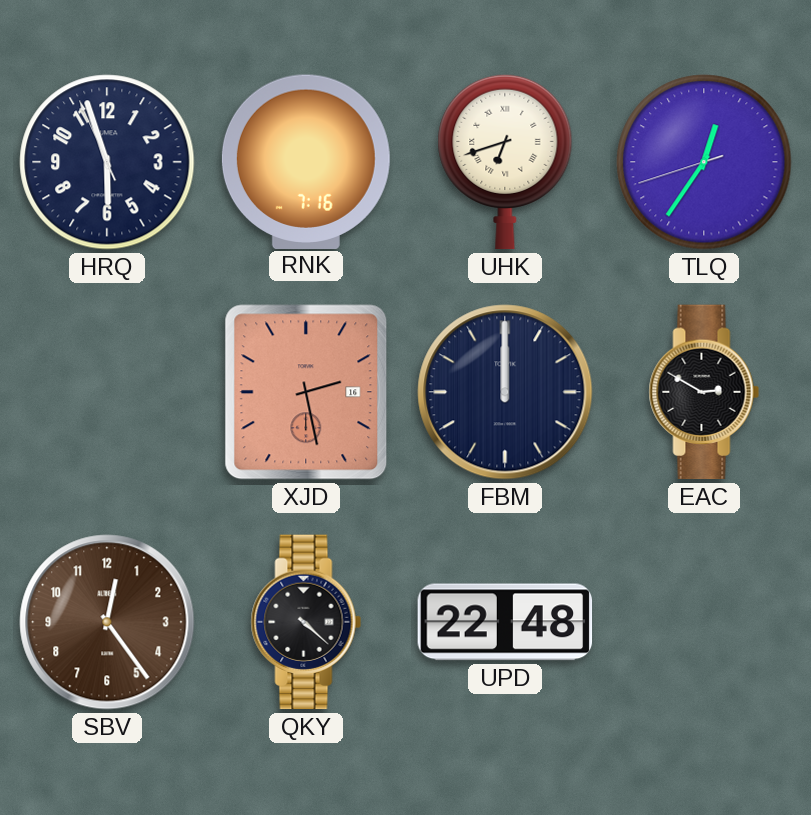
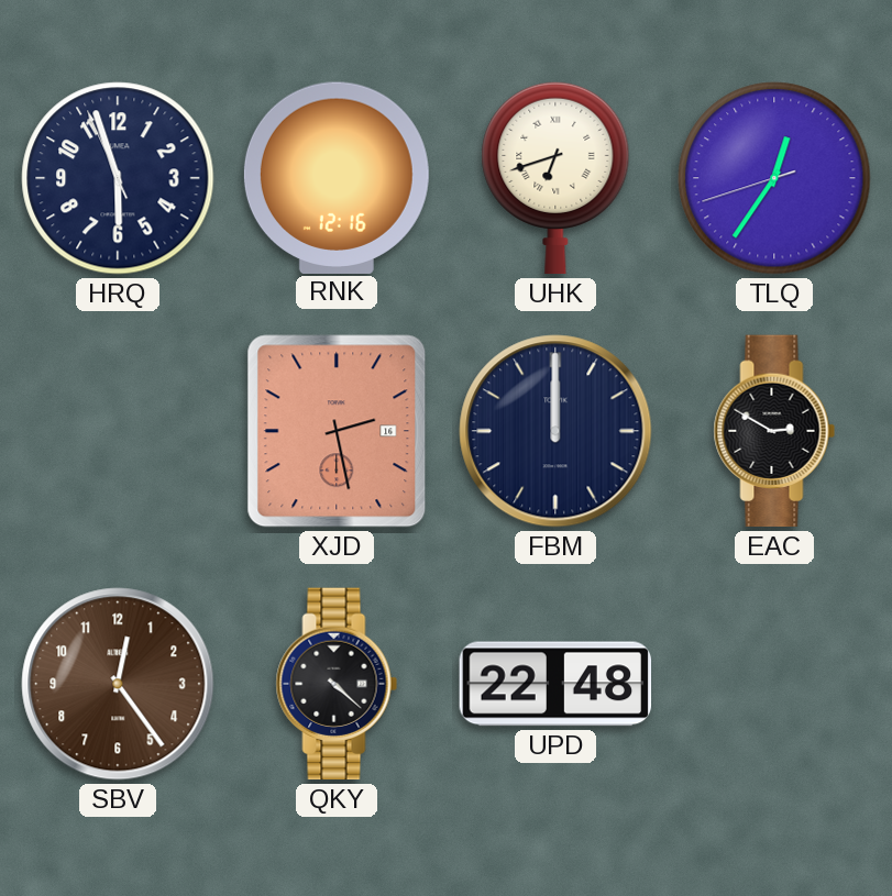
RNK: 7:16 -> 12:16 (337, 177)
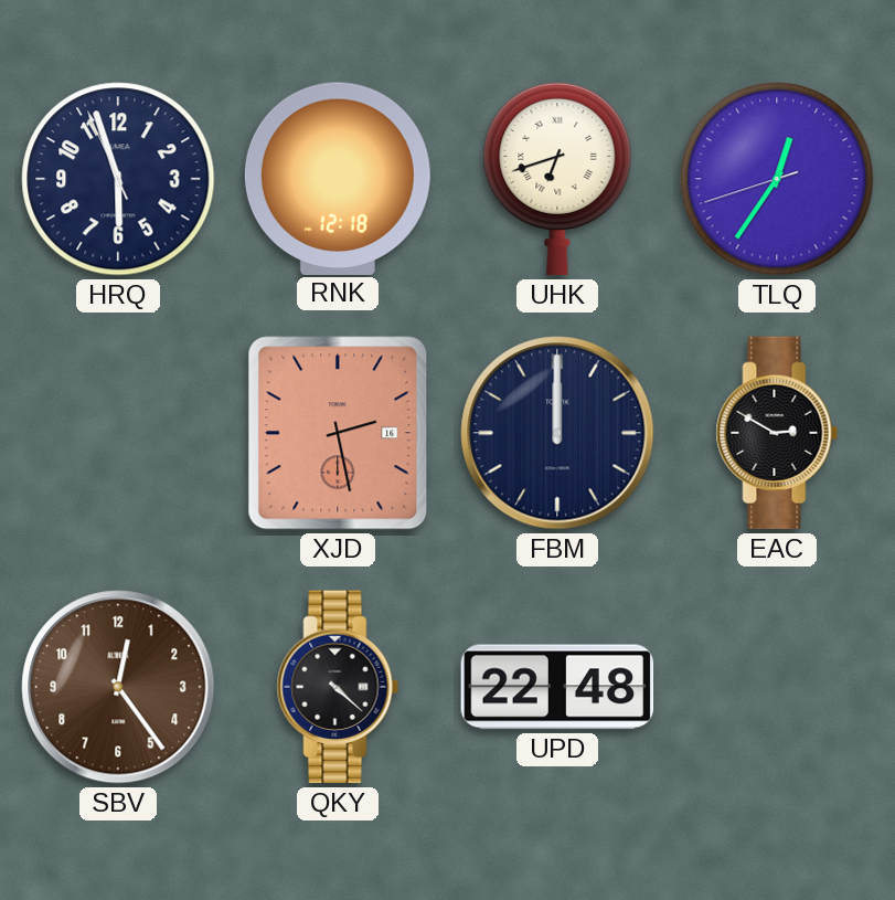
RNK: 12:16 -> 12:18 (338, 178)
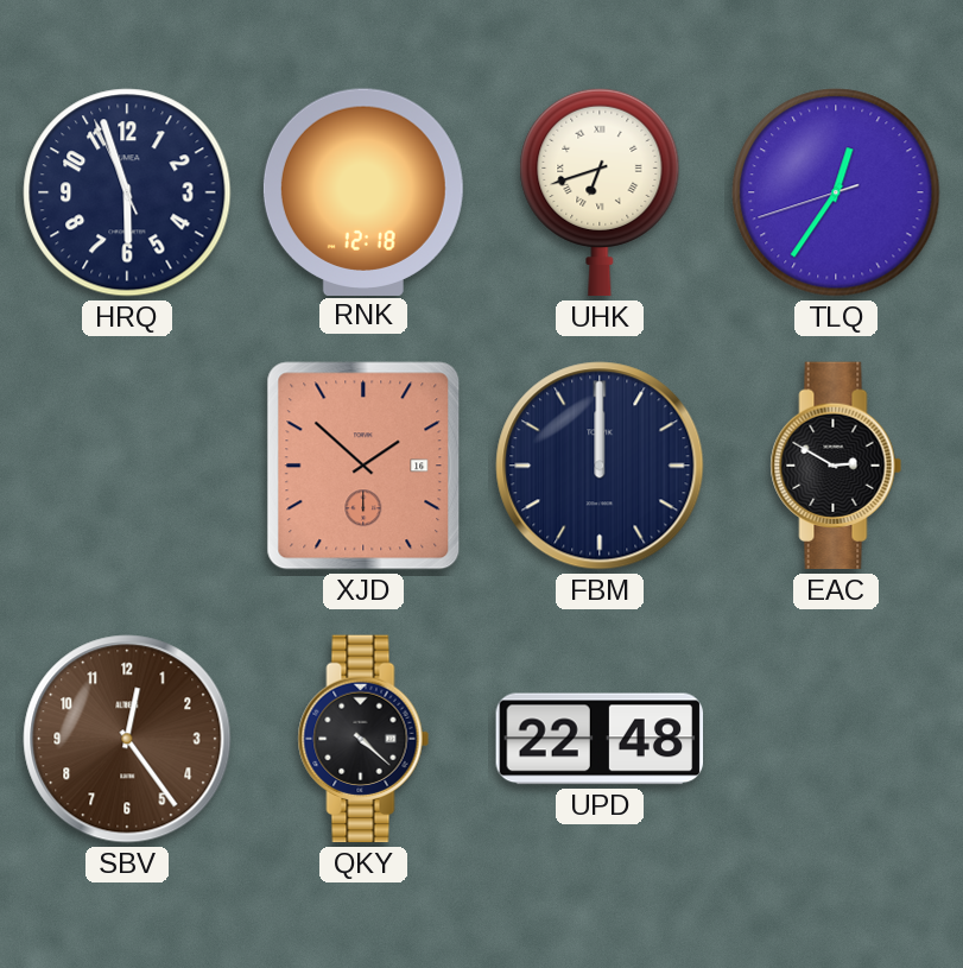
XJD: 2:28 -> 1:52 (363, 466)
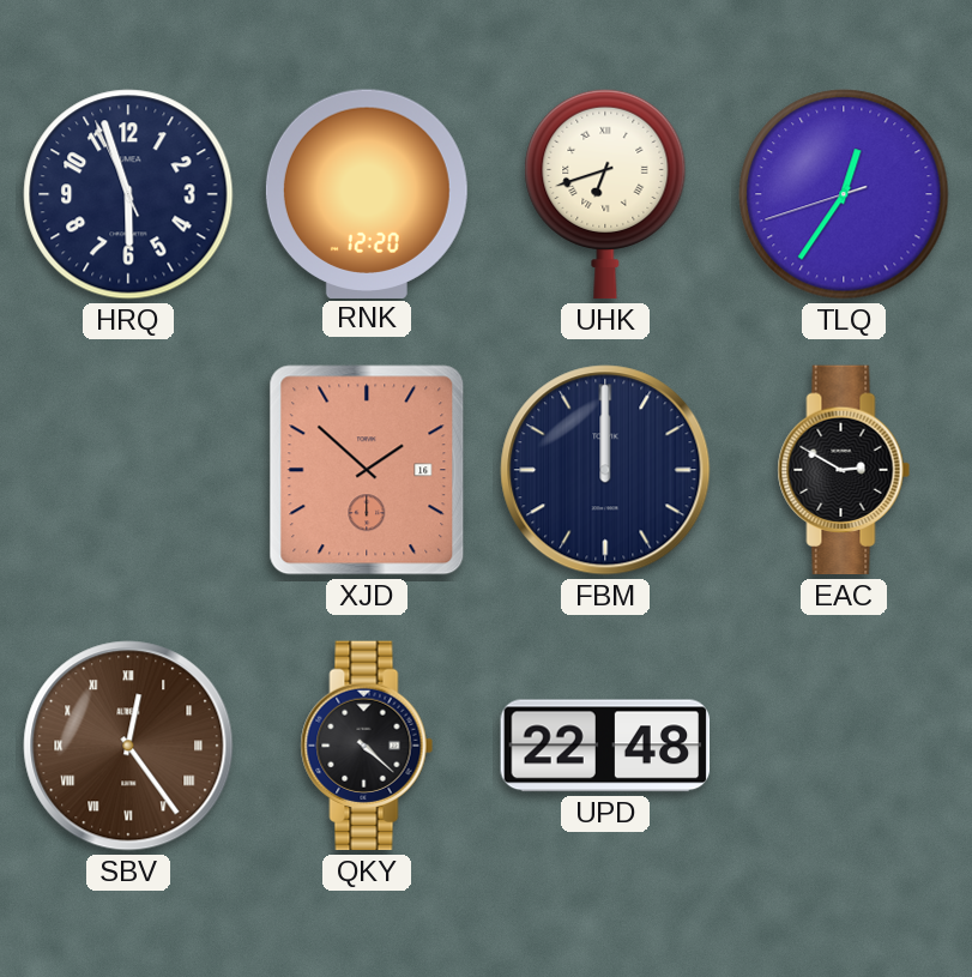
RNK: 12:18 -> 12:20 (367, 193)
SBV numerals: Arabic -> Roman (128, 746)
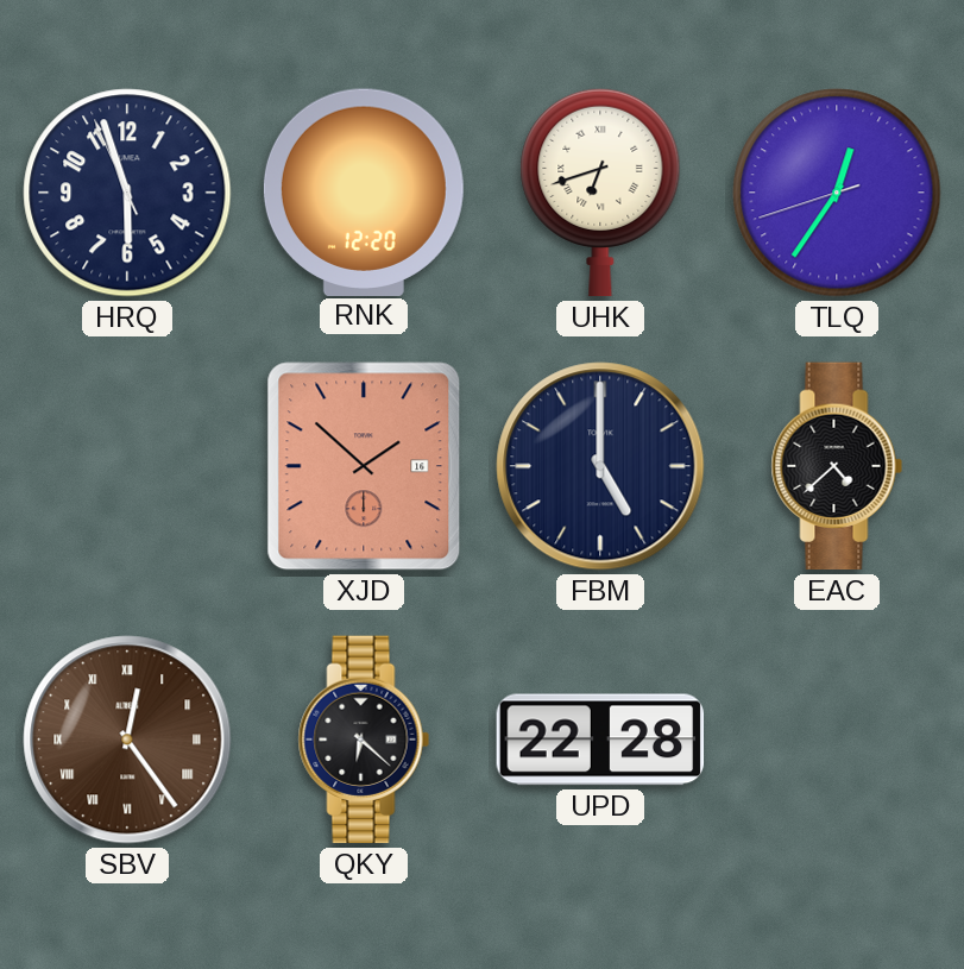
FBM: 12:00 -> 5:00 (600, 466)
EAC: 2:50 -> 4:38 (837, 466)
QKY: 4:22 -> 6:22 (364, 740)
UPD: 22:48 -> 22:28 (600, 740)
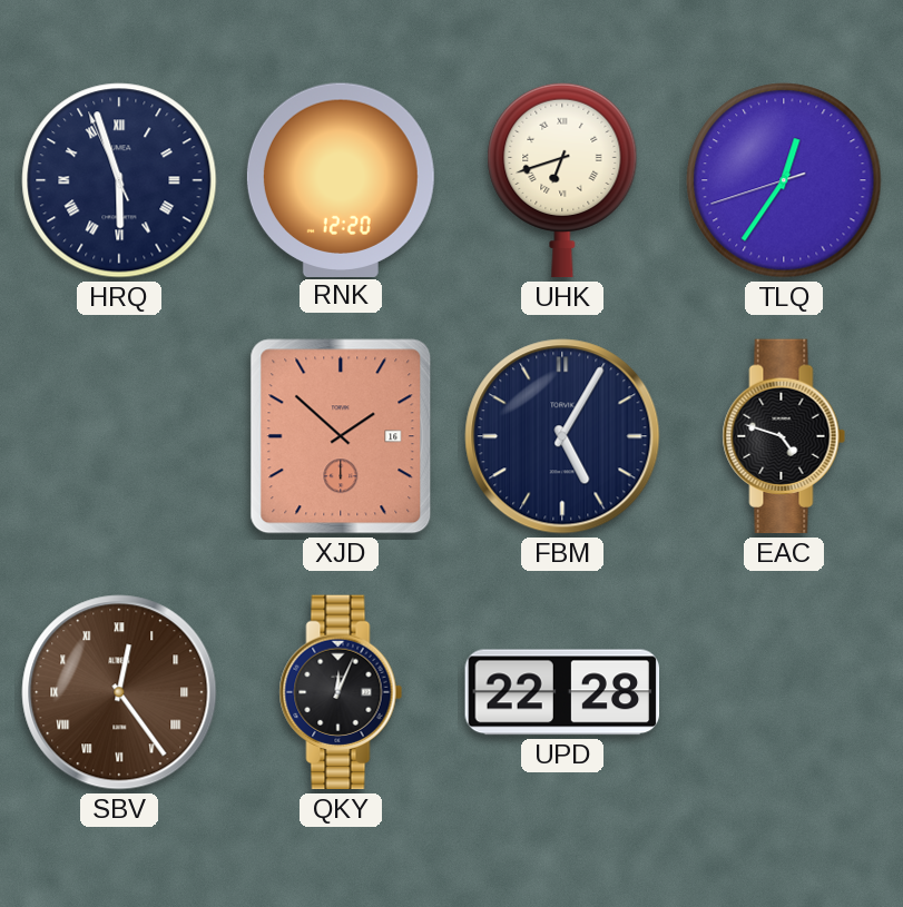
HRQ numerals: Arabic -> Roman (119, 180)
FBM: 5:00 -> 5:05 (562, 436)
EAC: 4:38 -> 4:48 (784, 436)
QKY: 6:22 -> 12:04 (341, 692)
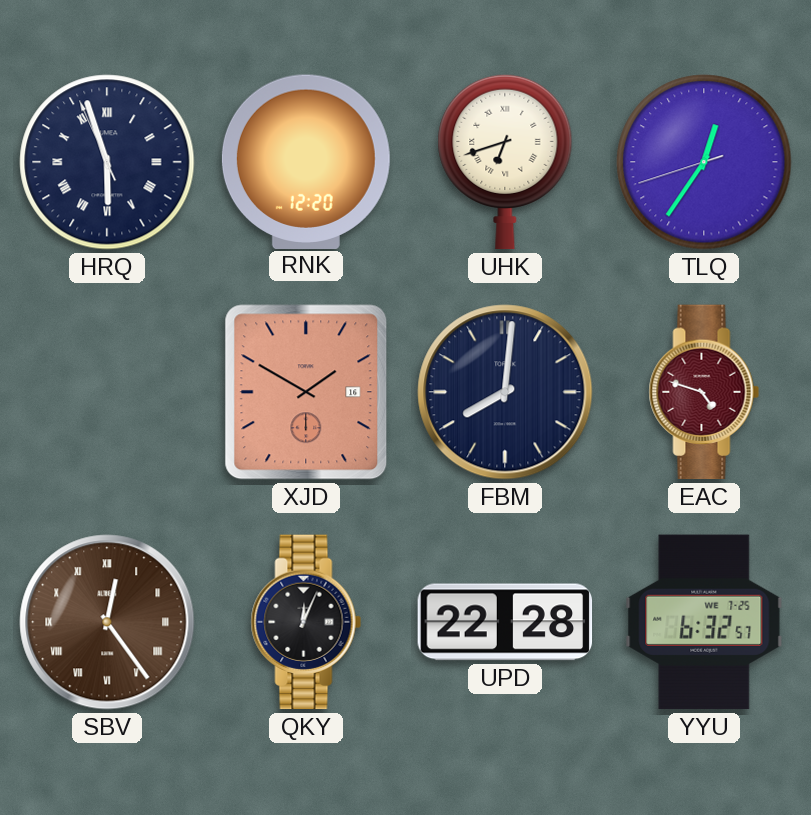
XJD: 1:52 -> 1:50 (306, 392)
FBM: 5:05 -> 8:01 (505, 392)
EAC dial: black -> burgundy (704, 392)
YYU: none -> 6:32 (704, 622)
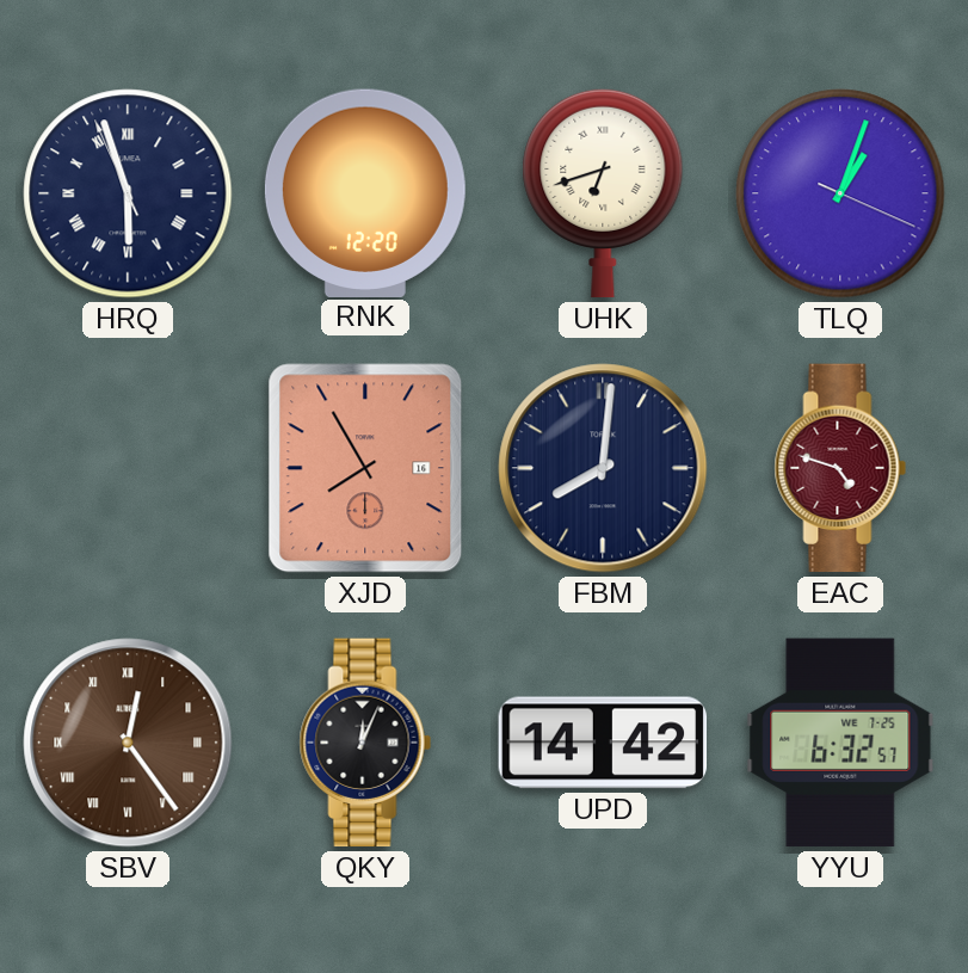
TLQ: 12:35 -> 1:03 (840, 193)
XJD: 1:50 -> 7:55 (365, 468)
UPD: 22:28 -> 14:42 (603, 743)
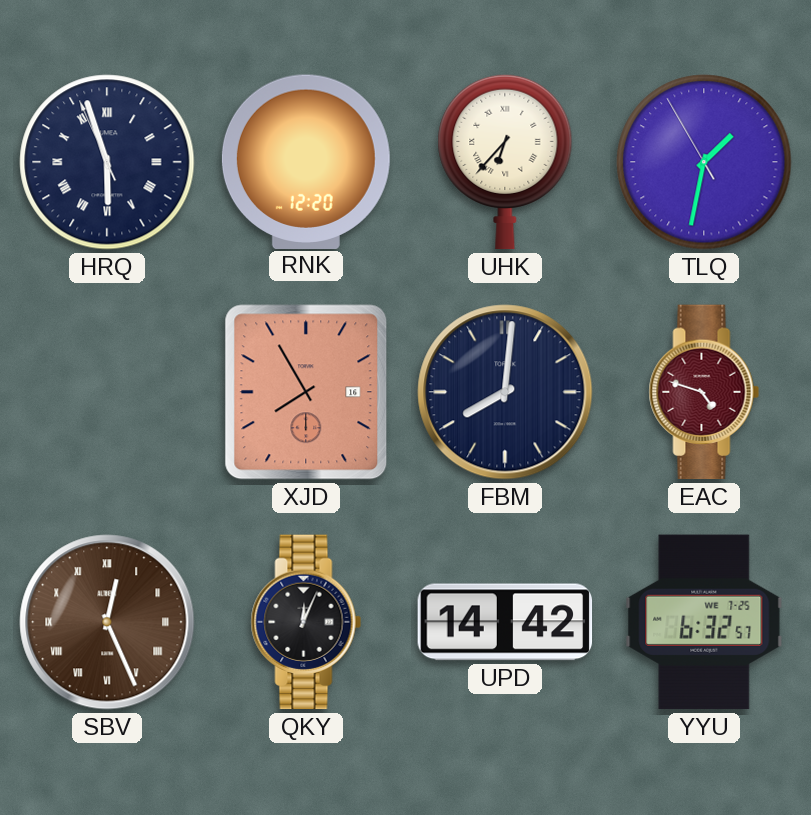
UHK: 6:42 -> 6:37 (505, 162)
TLQ: 1:03 -> 1:31 (704, 162)
SBV: 12:24 -> 12:26 (107, 622)
